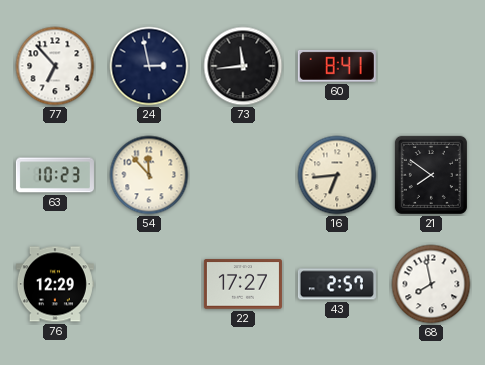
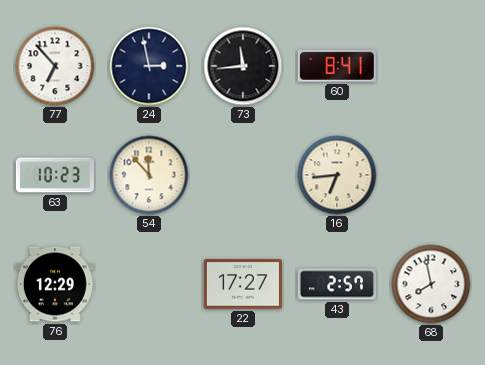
21: 7:51 -> none (431, 175)
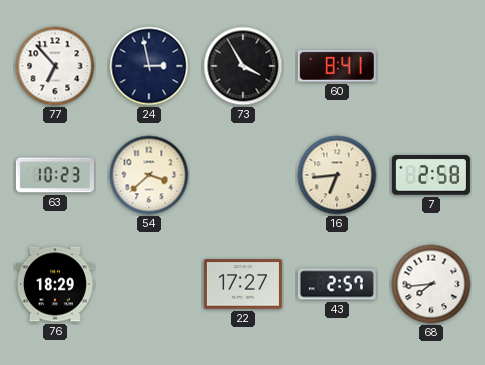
73: 11:44 -> 3:55 (243, 66)
54: 11:53 -> 3:38 (149, 175)
7: none -> 2:58 (431, 175)
76: 12:29 -> 18:29 (55, 284)
68: 7:58 -> 7:44 (431, 284)
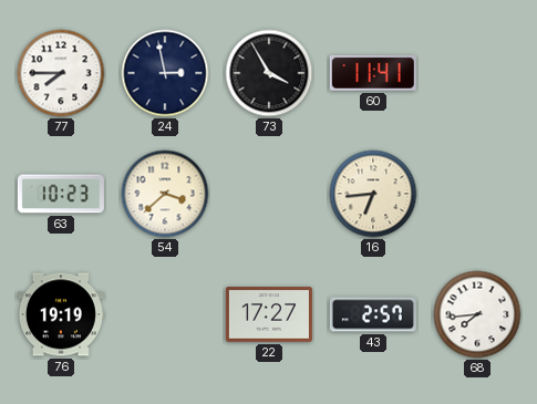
77: 6:53 -> 7:45 (61, 73)
60: 8:41 -> 11:41 (373, 73)
7: 2:58 -> none (431, 175)
76: 18:29 -> 19:19 (61, 314)
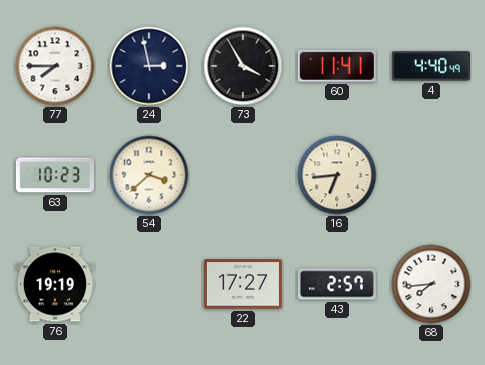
4: none -> 4:40 (431, 66)
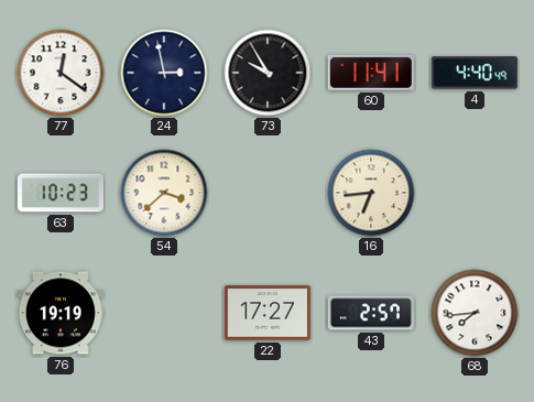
77: 7:45 -> 12:21 (61, 73)
73: 3:55 -> 9:55 (268, 73)
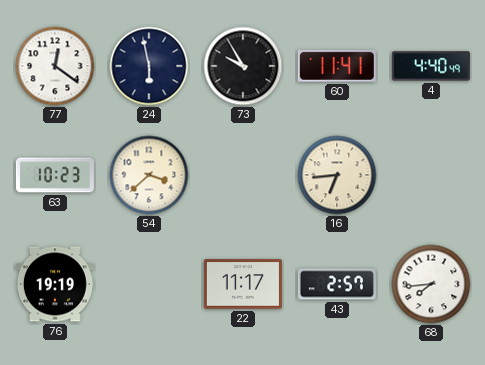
24: 2:58 -> 5:58 (149, 66)
22: 17:27 -> 11:17 (243, 284)
